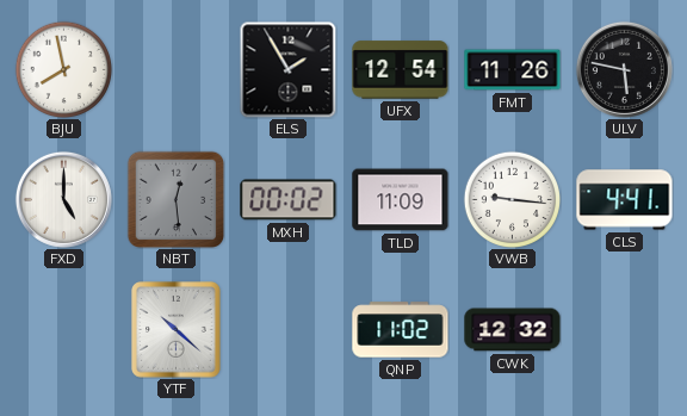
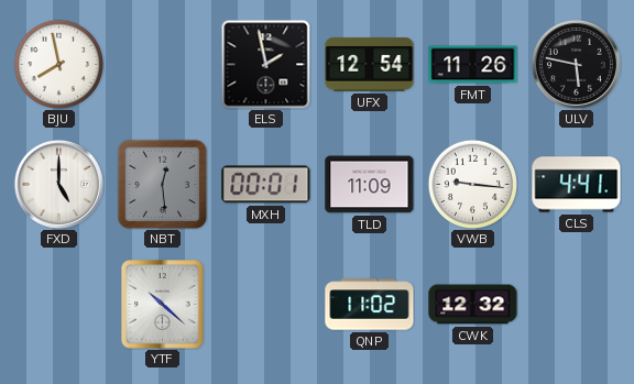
ELS: 1:55 -> 1:58 (265, 64)
MXH: 00:02 -> 00:01 (266, 185)
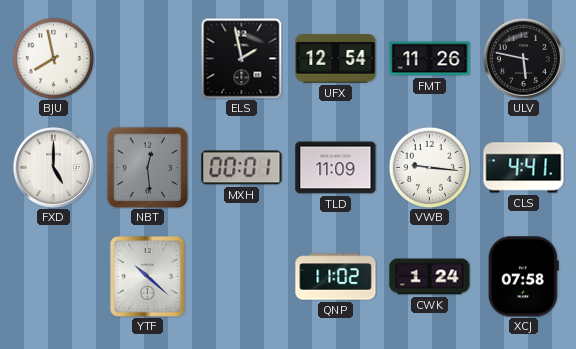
CWK: 12:32 -> 1:24 (430, 277)
XCJ: none -> 07:58 (523, 277)
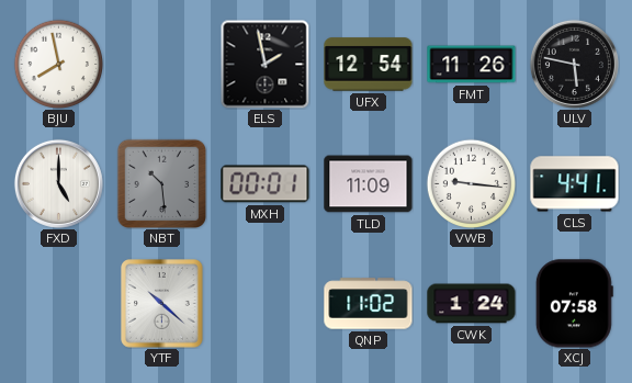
NBT: 12:29 -> 10:29 (161, 183)
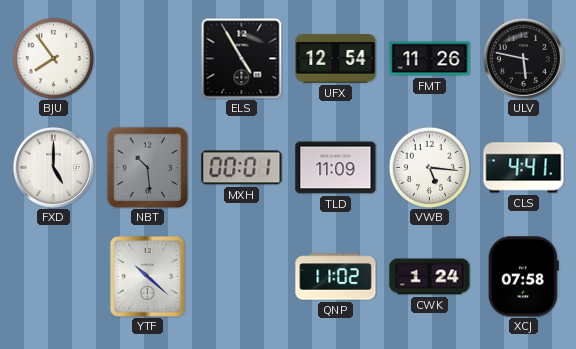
BJU: 7:58 -> 7:54 (53, 58)
ELS: 1:58 -> 4:55 (241, 58)
VWB: 9:16 -> 5:16 (429, 167)
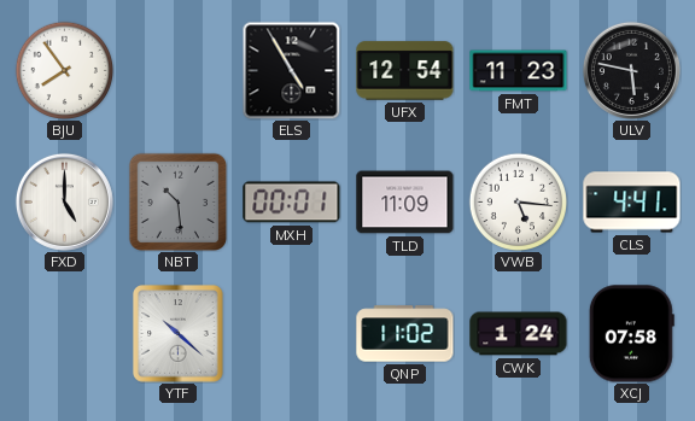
FMT: 11:26 -> 11:23 (519, 71)
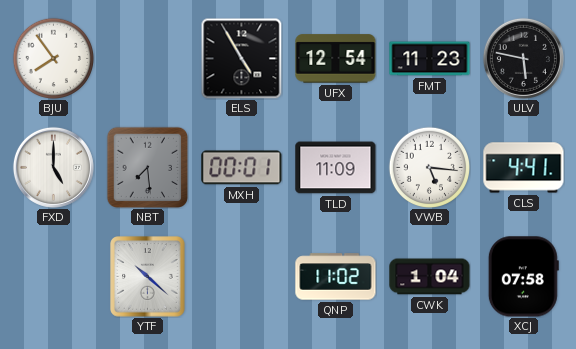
NBT: 10:29 -> 7:29 (147, 167)
CWK: 1:24 -> 1:04 (430, 277)
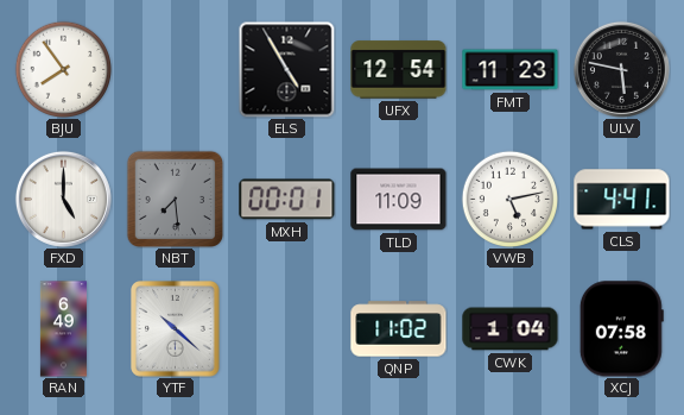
VWB: 5:16 -> 5:13 (509, 199)
RAN: none -> 6:49 (63, 329)
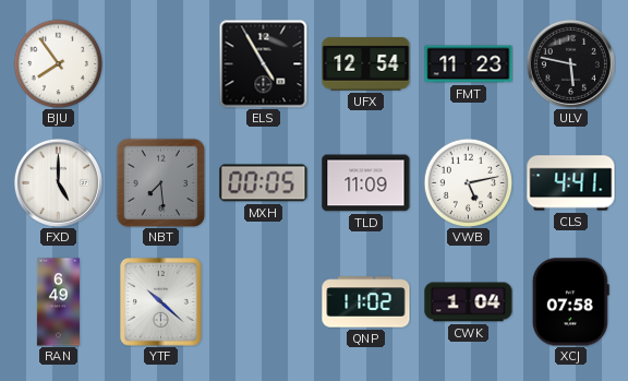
MXH: 00:01 -> 00:05 (264, 183)
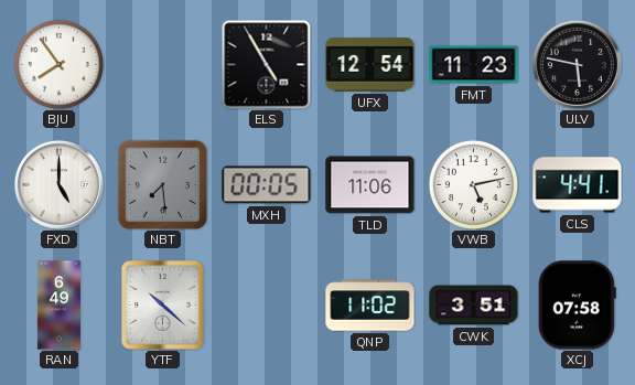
TLD: 11:09 -> 11:06 (370, 185)
CWK: 1:04 -> 3:51 (474, 306)
